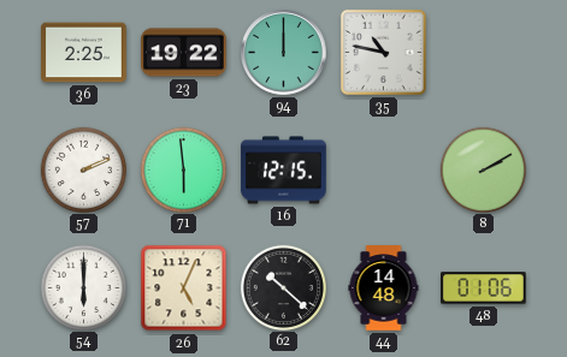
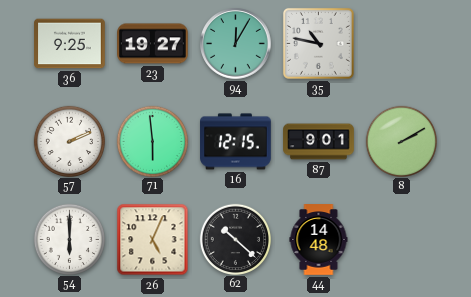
36: 2:25 -> 9:25 (70, 44)
23: 19:22 -> 19:27 (153, 44)
94: 12:00 -> 12:05 (236, 44)
87: none -> 9:01 (319, 142)
48: 01:06 -> none (484, 288)
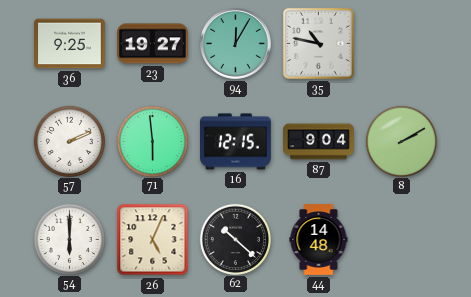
87: 9:01 -> 9:04 (319, 142)
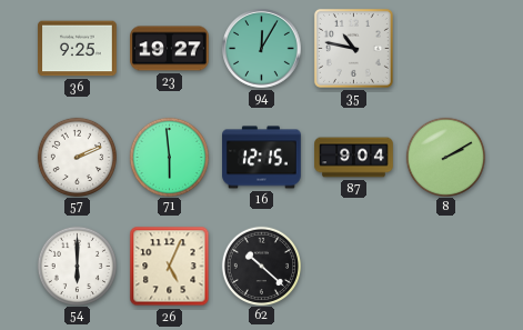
44: 14:48 -> none (319, 240)
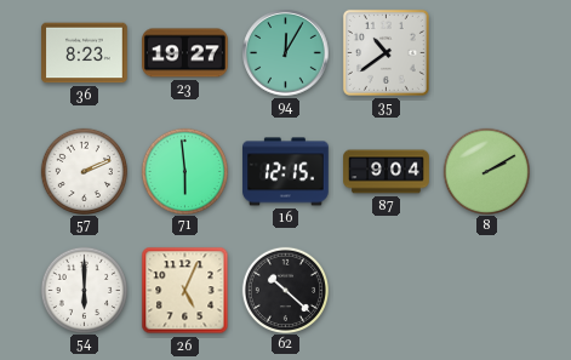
36: 9:25 -> 8:23 (85, 53)
35: 10:47 -> 10:39 (386, 52)
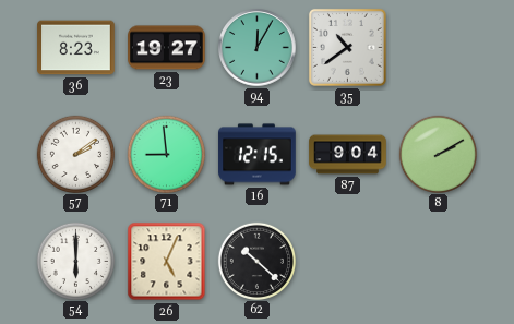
57: 2:11 -> 2:09 (75, 154)
71: 5:59 -> 8:59 (166, 154)
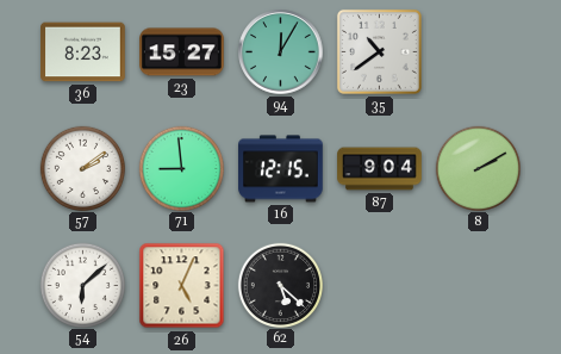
23: 19:27 -> 15:27 (182, 52)
54: 6:00 -> 6:08 (82, 285)
62: 10:22 -> 5:22 (280, 285)
